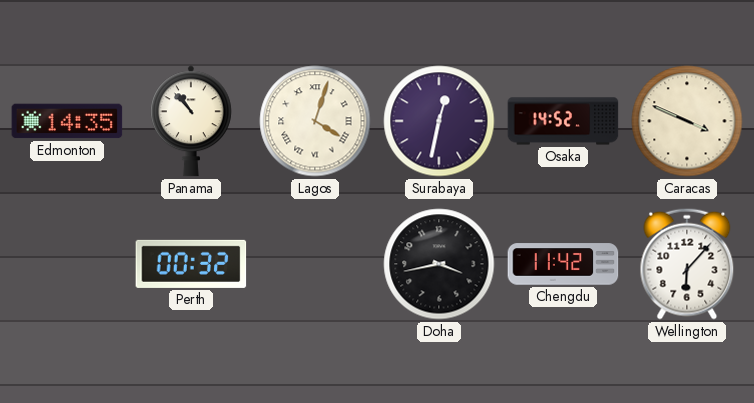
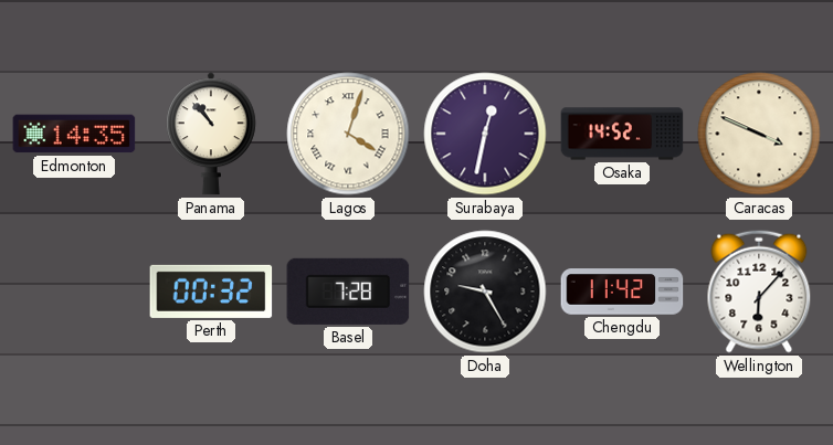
Basel: none -> 7:28 (348, 292)
Doha: 3:43 -> 9:25 (485, 292)
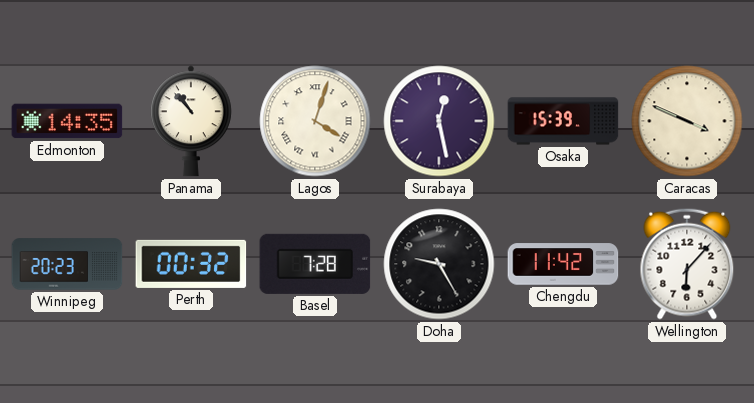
Surabaya: 12:32 -> 12:28 (439, 121)
Osaka: 14:52 -> 15:39 (563, 121)
Winnipeg: none -> 20:23 (67, 264)
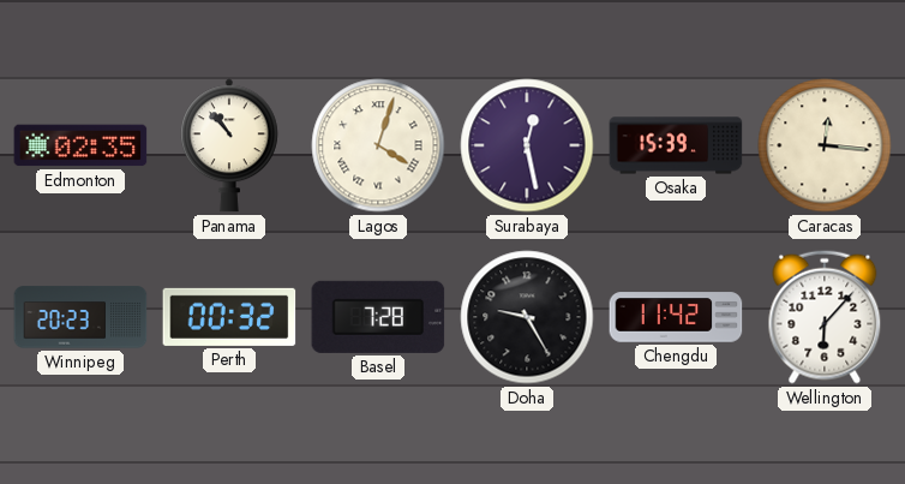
Edmonton: 14:35 -> 02:35 (80, 145)
Caracas: 3:49 -> 12:16 (825, 145)
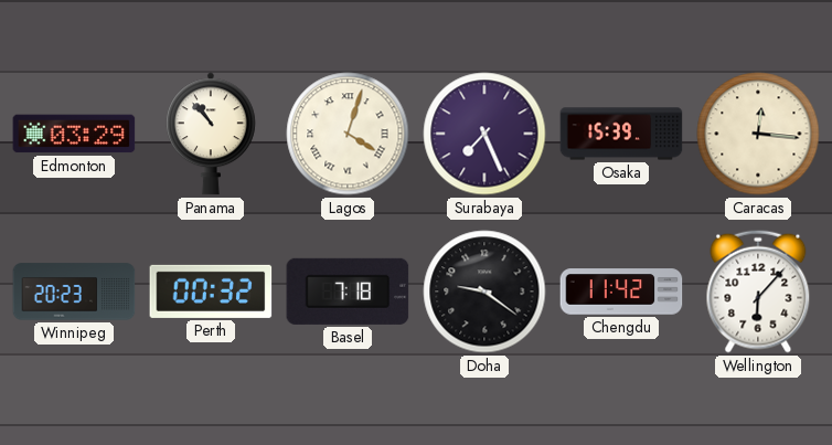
Edmonton: 02:35 -> 03:29 (74, 134)
Surabaya: 12:28 -> 7:26 (484, 134)
Basel: 7:28 -> 7:18 (348, 292)
Doha: 9:25 -> 9:21 (484, 292)
